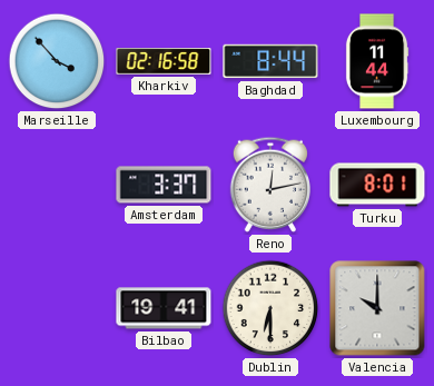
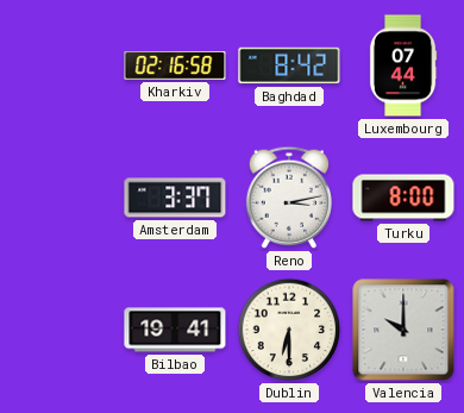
Marseille: 3:53 -> none (57, 61)
Baghdad: 8:44 -> 8:42 (289, 65)
Luxembourg: 11:44 -> 07:44 (403, 65)
Reno: 12:13 -> 3:13 (288, 198)
Turku: 8:01 -> 8:00 (403, 198)
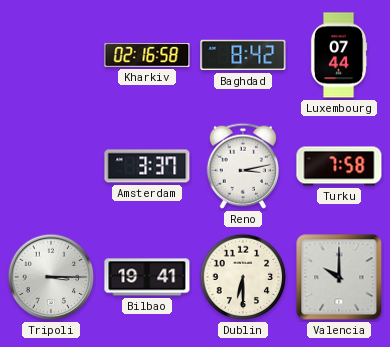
Turku: 8:00 -> 7:58 (339, 166)
Tripoli: none -> 3:15 (51, 277)
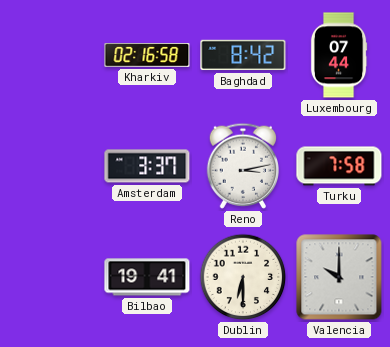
Tripoli: 3:15 -> none (51, 277)
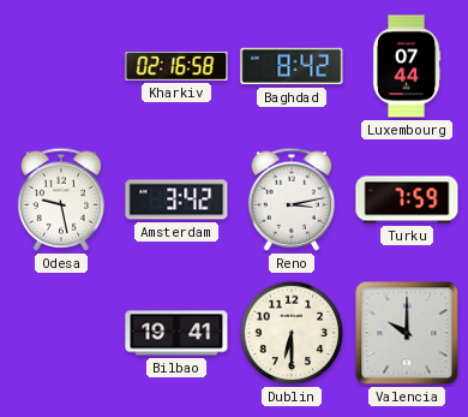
Odesa: none -> 9:28 (60, 199)
Amsterdam: 3:37 -> 3:42 (176, 199)
Turku: 7:58 -> 7:59 (407, 199)
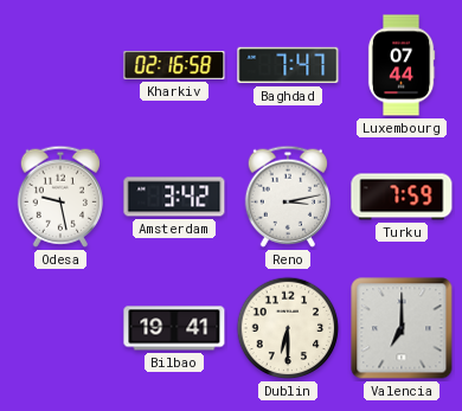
Baghdad: 8:42 -> 7:47 (288, 65)
Valencia: 10:00 -> 7:00 (402, 328)
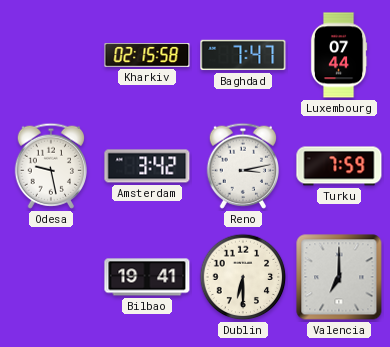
Kharkiv: 02:16 -> 02:15 (147, 55)
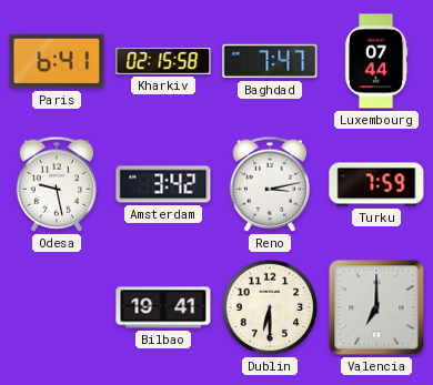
Paris: none -> 6:41 (57, 61)
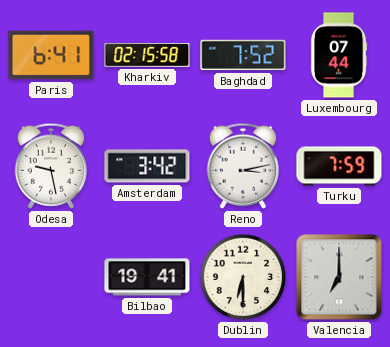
Baghdad: 7:47 -> 7:52 (243, 55)
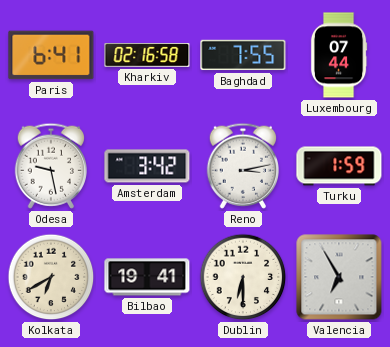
Kharkiv: 02:15 -> 02:16 (147, 55)
Baghdad: 7:52 -> 7:55 (243, 55)
Turku: 7:59 -> 1:59 (339, 166)
Kolkata: none -> 6:40 (51, 277)
Valencia: 7:00 -> 6:55 (339, 277)
